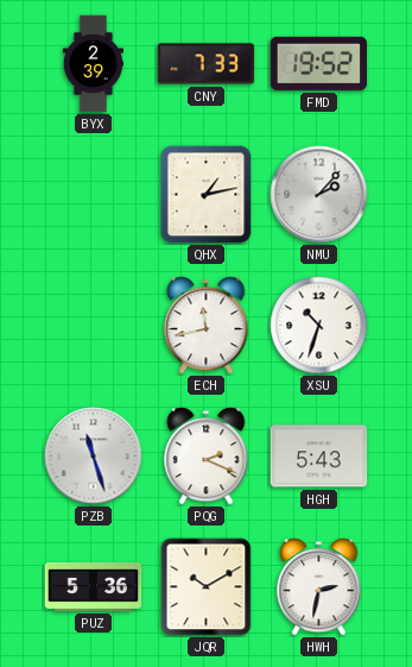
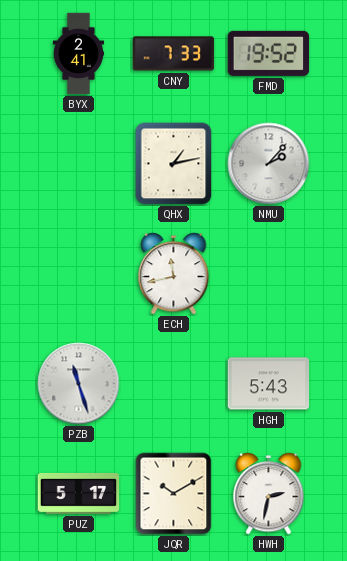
BYX: 2:39 -> 2:41 (78, 54)
XSU: 10:33 -> none (319, 326)
PQG: 2:19 -> none (207, 457)
PUZ: 5:36 -> 5:17 (79, 493)
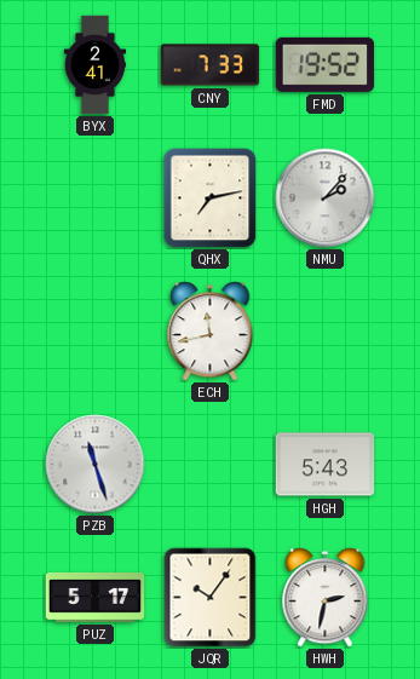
QHX: 1:13 -> 7:13 (211, 198)
JQR: 10:10 -> 10:06 (211, 598)
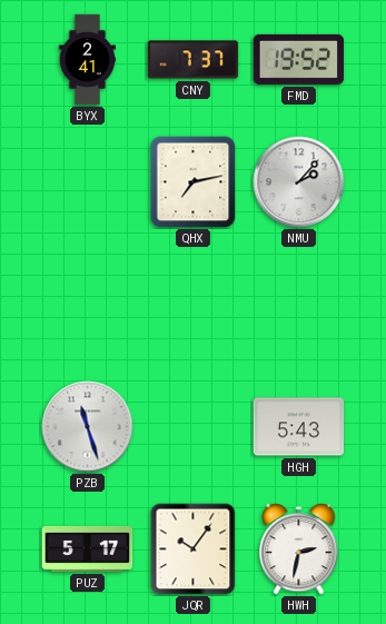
CNY: 7:33 -> 7:37 (194, 60)
ECH: 11:43 -> none (211, 332)
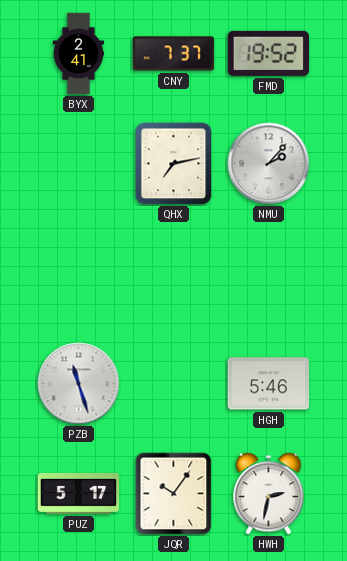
HGH: 5:43 -> 5:46 (269, 384)
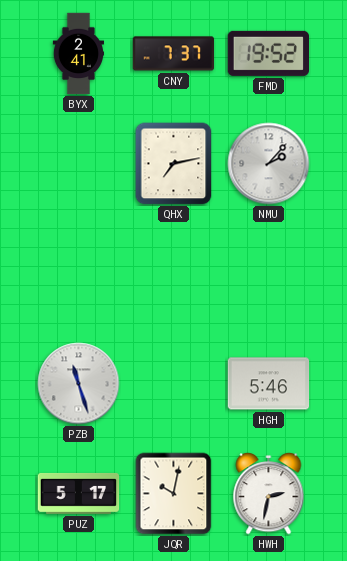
JQR: 10:06 -> 10:02 (174, 494)
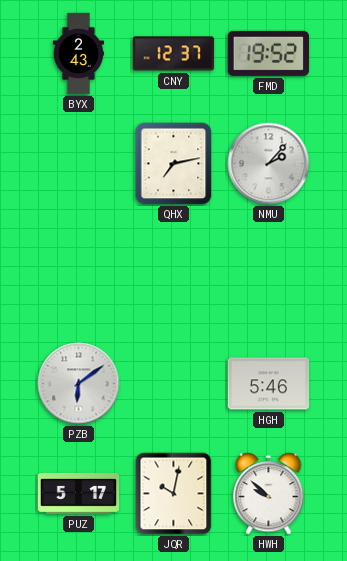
BYX: 2:41 -> 2:43 (78, 54)
CNY: 7:37 -> 12:37 (174, 54)
PZB: 11:27 -> 6:09 (79, 384)
HWH: 2:32 -> 9:52 (269, 494)
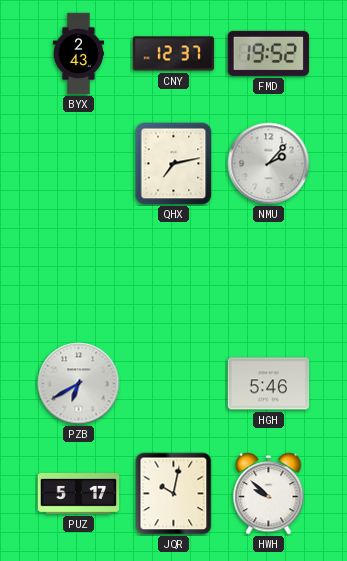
PZB: 6:09 -> 6:40 (79, 384)
